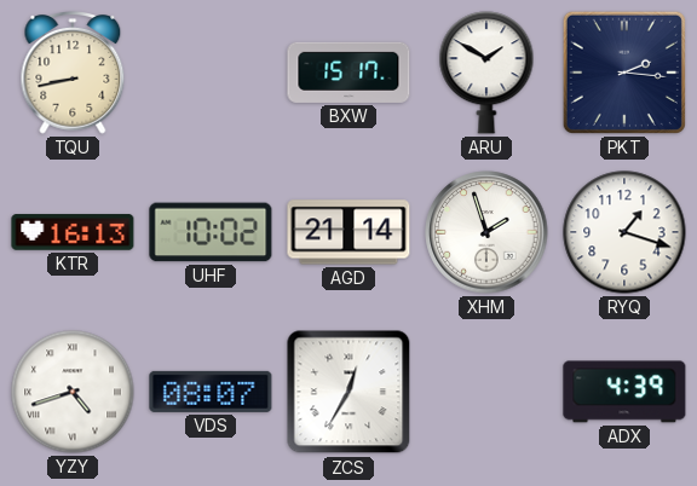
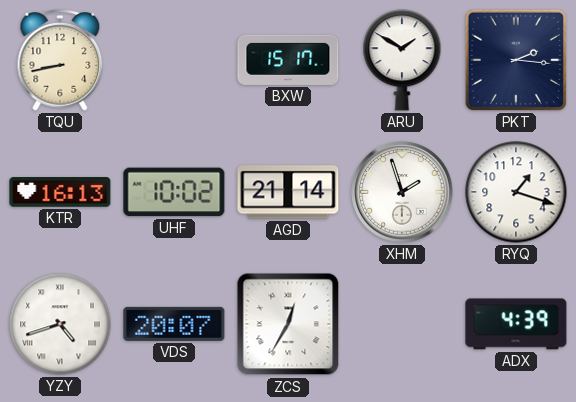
VDS: 08:07 -> 20:07 (174, 324)
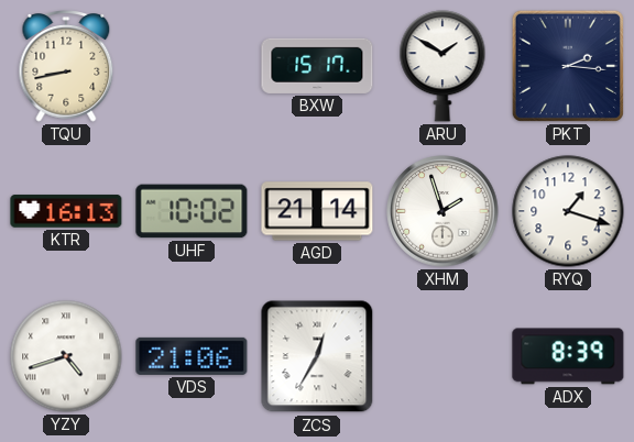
VDS: 20:07 -> 21:06 (192, 356)
ADX: 4:39 -> 8:39 (568, 356)
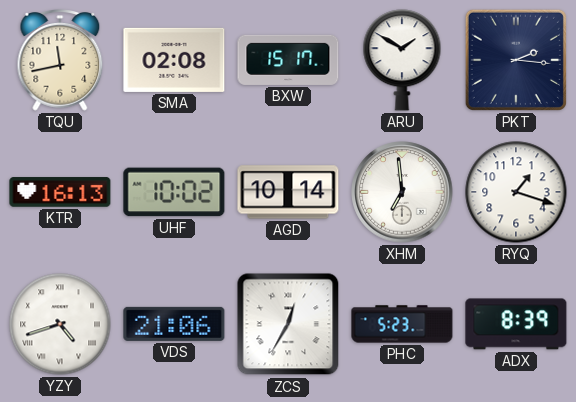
TQU: 8:43 -> 11:43 (60, 61)
SMA: none -> 02:08 (174, 60)
AGD: 21:14 -> 10:14 (288, 192)
XHM: 1:57 -> 6:59 (402, 192)
PHC: none -> 5:23 (402, 324)
